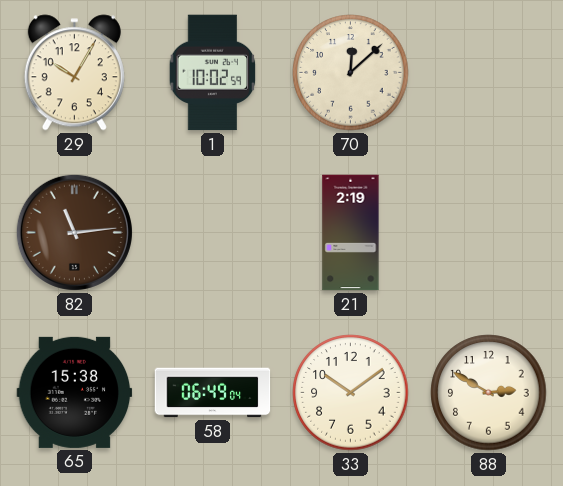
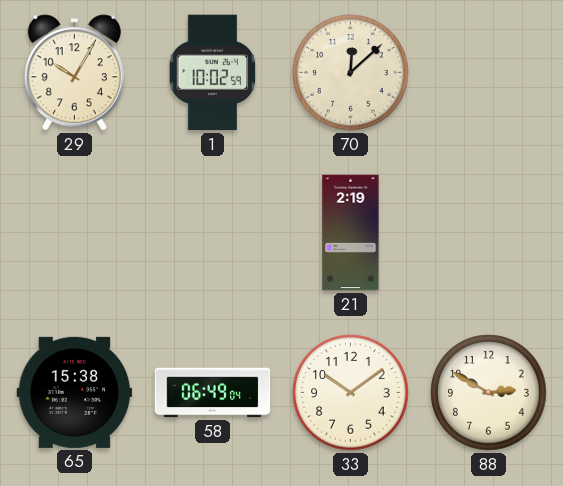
82: 11:14 -> none (74, 232)
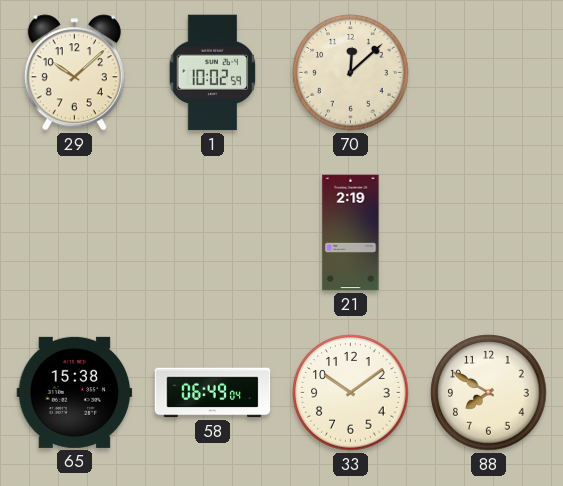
29: 10:05 -> 10:08 (74, 73)
88: 2:50 -> 7:50 (489, 393)
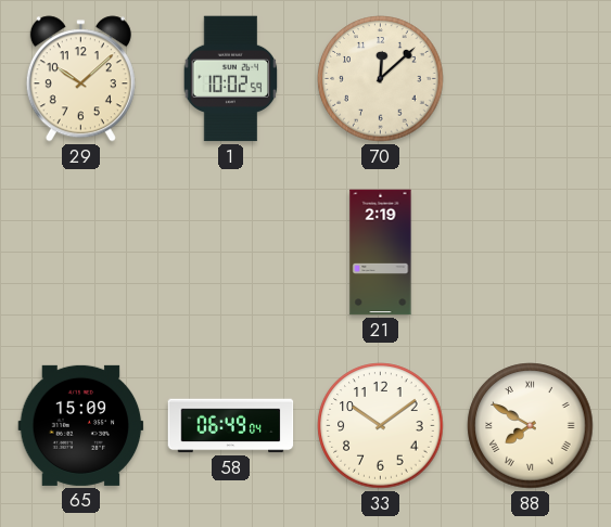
65: 15:38 -> 15:09 (81, 425)
88 numerals: Arabic -> Roman (531, 426)
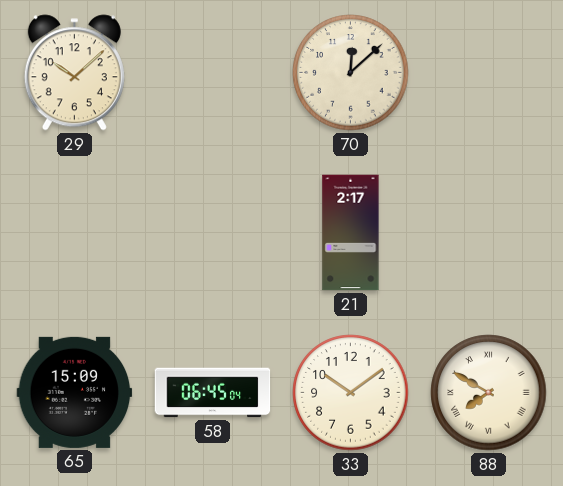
1: 10:02 -> none (231, 79)
21: 2:19 -> 2:17 (351, 233)
58: 06:49 -> 06:45 (213, 393)
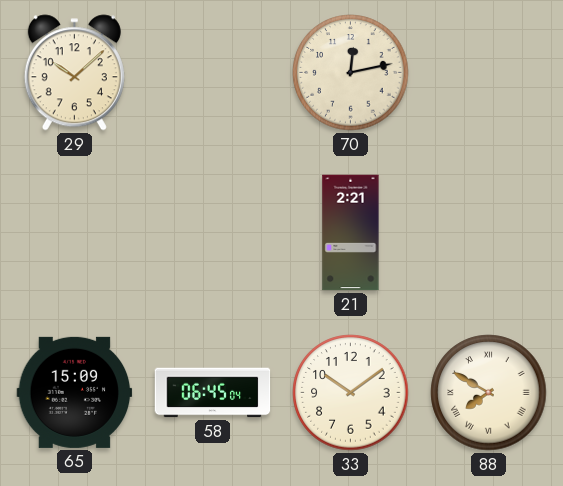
70: 12:08 -> 12:13 (351, 73)
21: 2:17 -> 2:21 (351, 233)
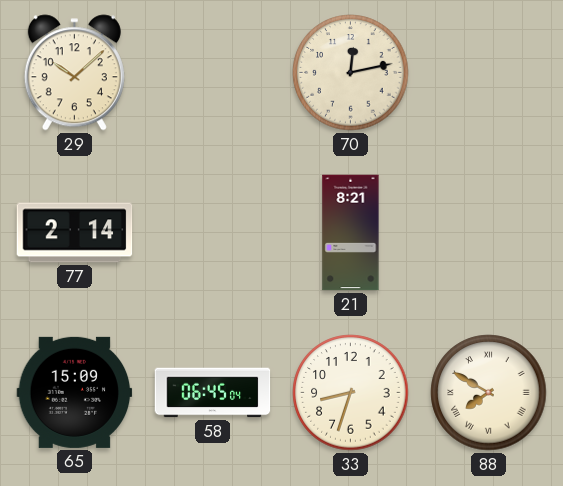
77: none -> 2:14 (75, 233)
21: 2:21 -> 8:21 (351, 233)
33: 10:09 -> 8:33 (351, 393)
